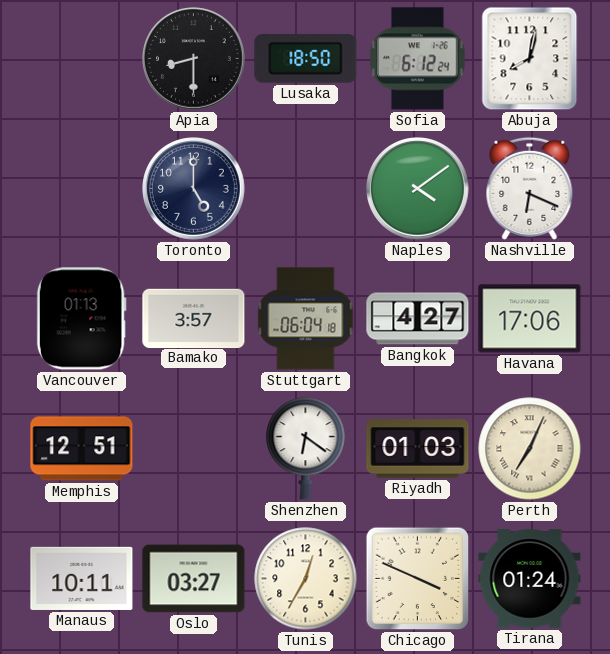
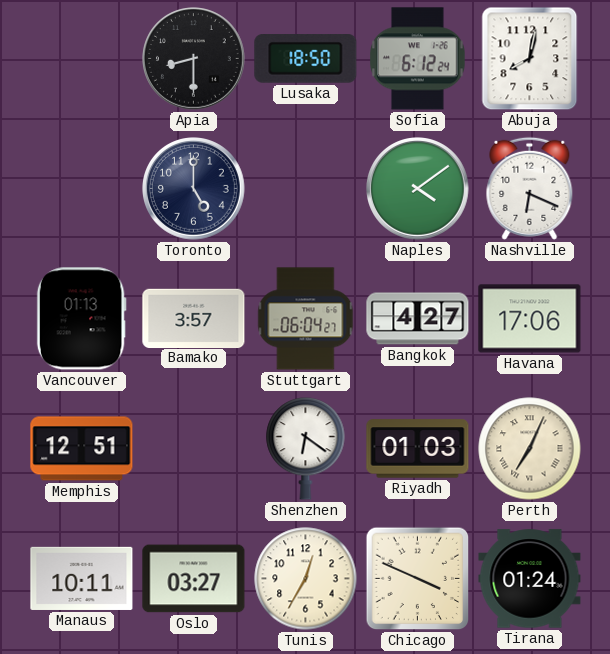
Stuttgart: 06:04:18 -> 06:04:27 (306, 319)
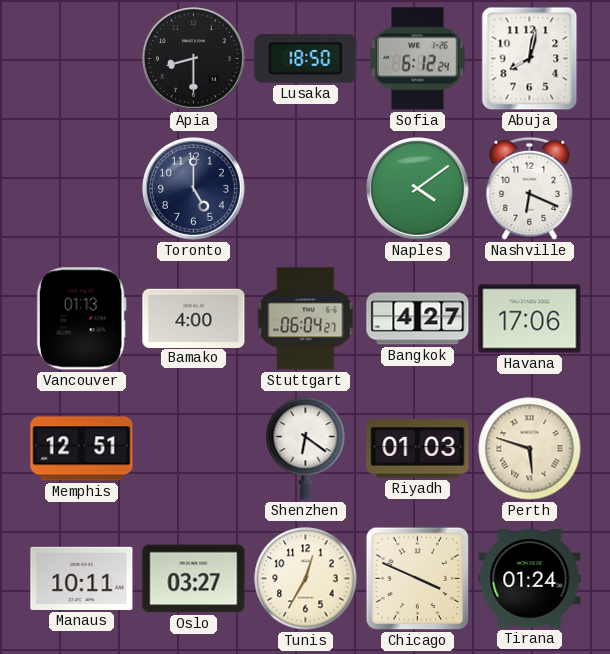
Bamako: 3:57 -> 4:00 (194, 318)
Perth: 7:04 -> 5:48 (530, 449)
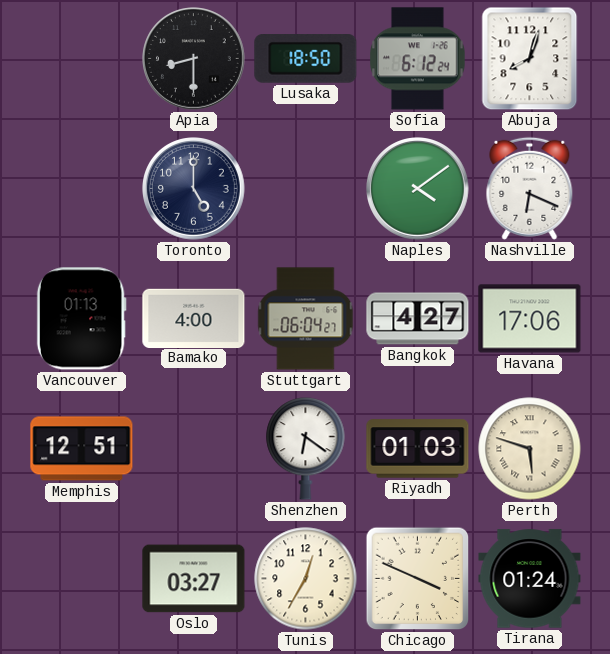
Abuja: 8:02 -> 8:03 (530, 59)
Manaus: 10:11 -> none (82, 578)
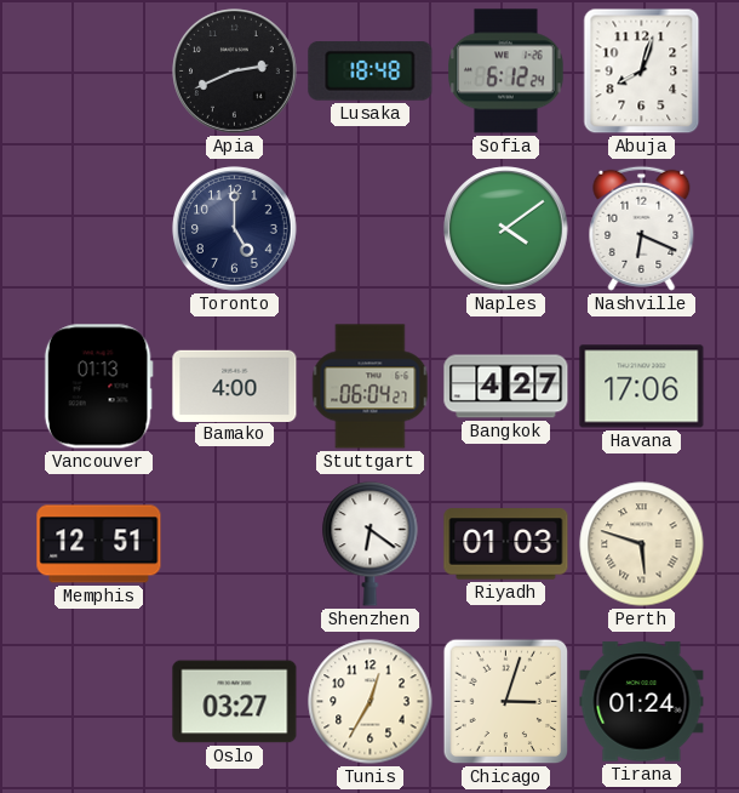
Apia: 8:30 -> 2:41 (235, 72)
Lusaka: 18:50 -> 18:48 (371, 72)
Chicago: 3:49 -> 3:03 (506, 702)
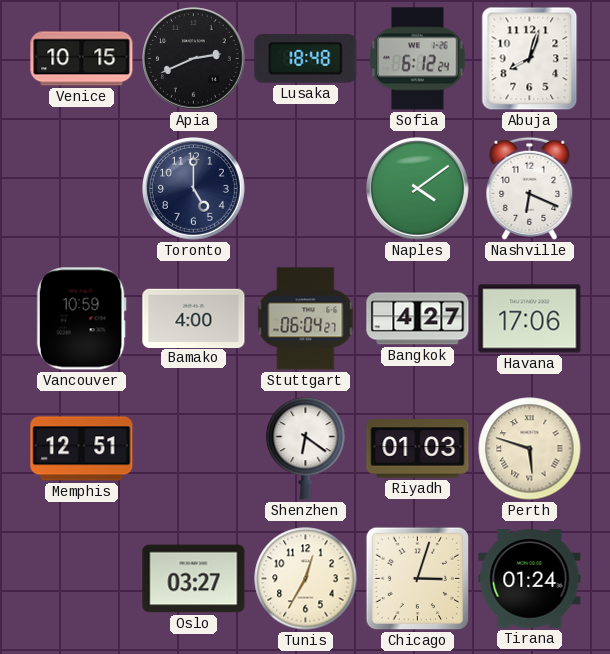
Venice: none -> 10:15 (82, 59)
Vancouver: 01:13 -> 10:59 (81, 319)
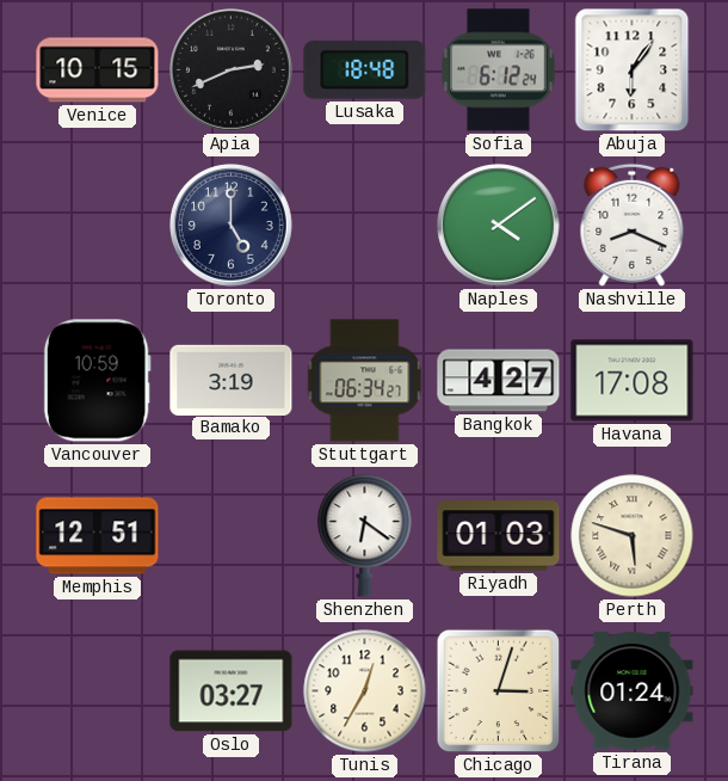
Abuja: 8:03 -> 6:06 (633, 70)
Nashville: 6:19 -> 8:19 (633, 225)
Bamako: 4:00 -> 3:19 (232, 380)
Stuttgart: 06:04 -> 06:34 (365, 381)
Havana: 17:06 -> 17:08 (633, 381)
